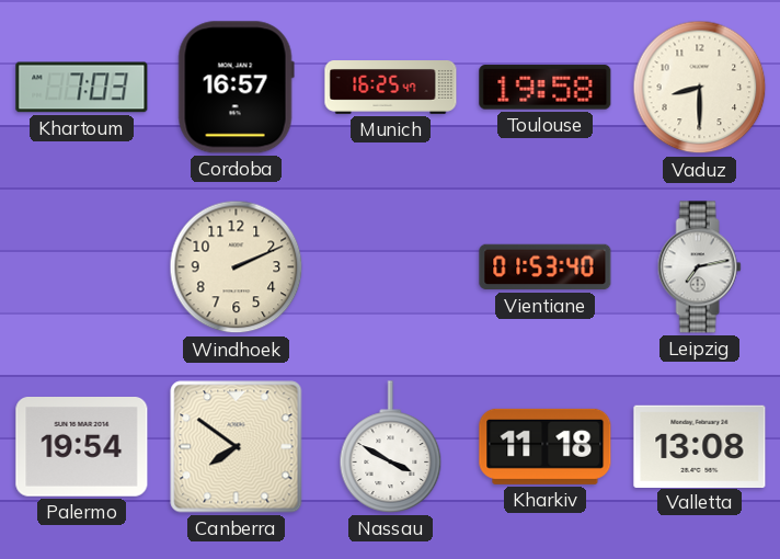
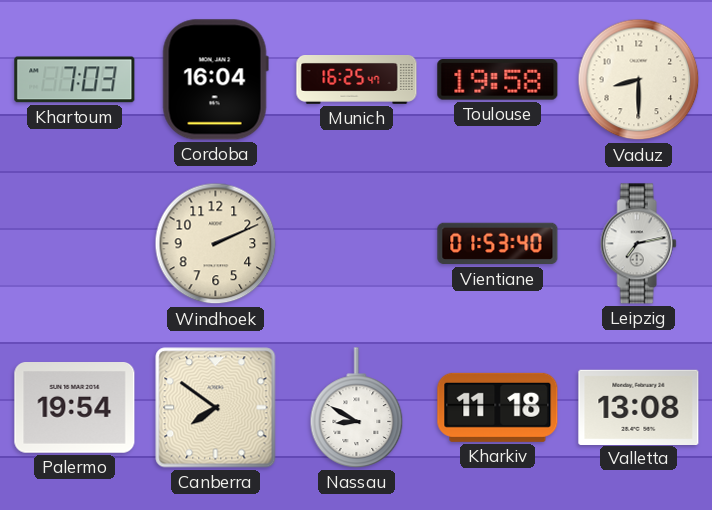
Cordoba: 16:57 -> 16:04 (215, 80)
Nassau: 3:50 -> 8:50 (357, 408)
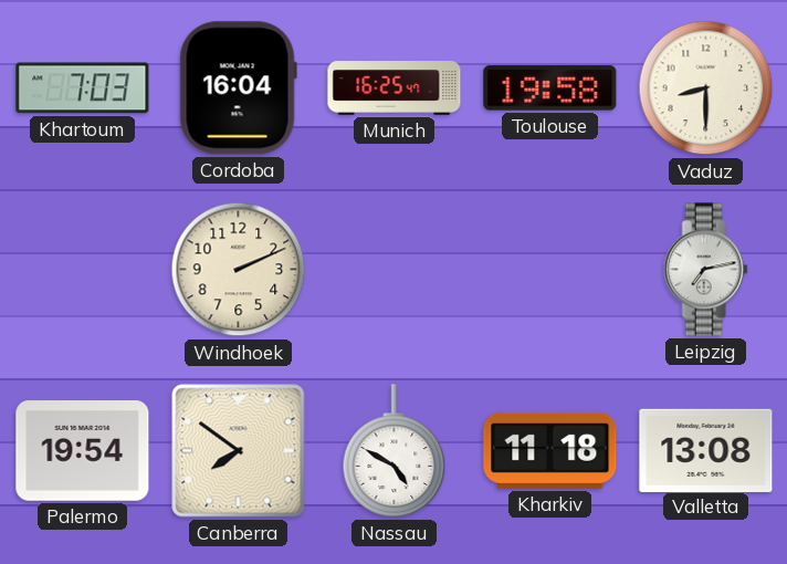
Vientiane: 01:53 -> none (498, 244)
Nassau: 8:50 -> 4:50 (395, 451)
